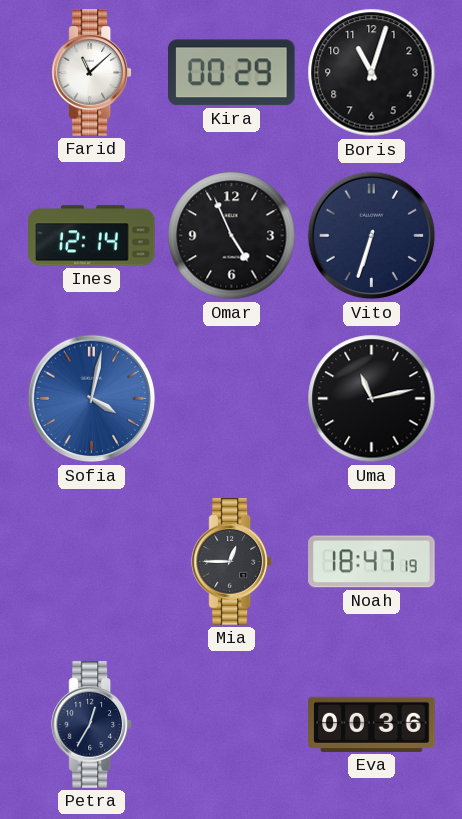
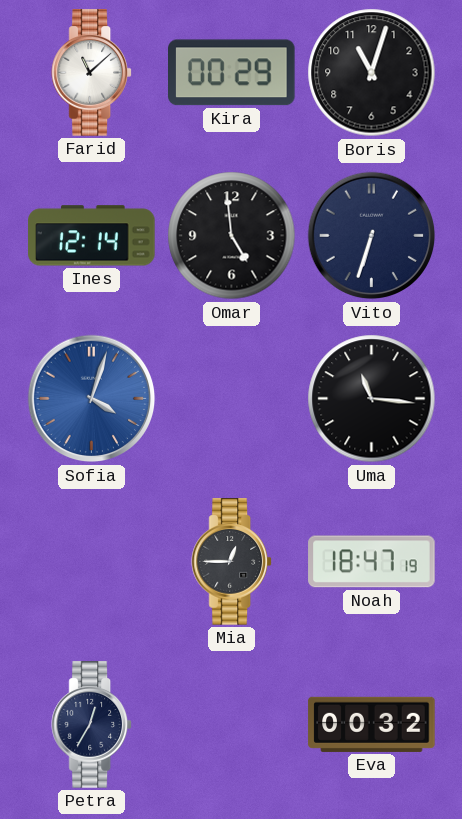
Omar: 4:56 -> 4:59 (232, 236)
Sofia: 4:02 -> 4:03 (92, 399)
Uma: 11:13 -> 11:16 (372, 399)
Eva: 00:36 -> 00:32 (372, 724)
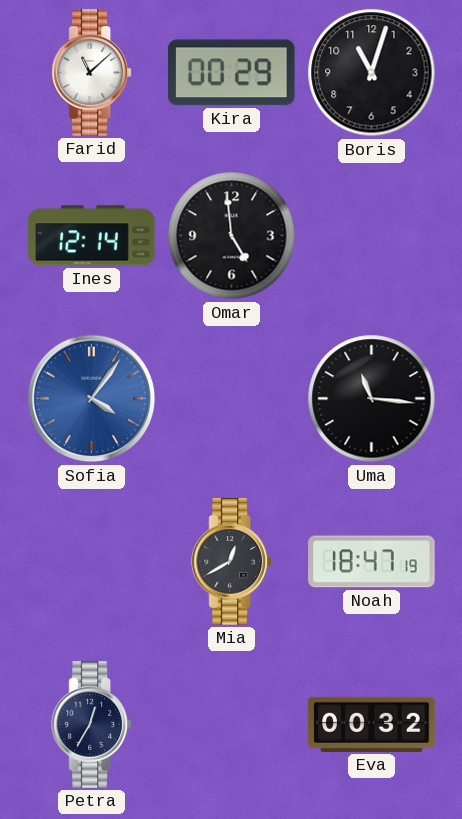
Vito: 6:33 -> none (372, 236)
Sofia: 4:03 -> 4:06 (92, 399)
Mia: 12:45 -> 12:40 (231, 562)
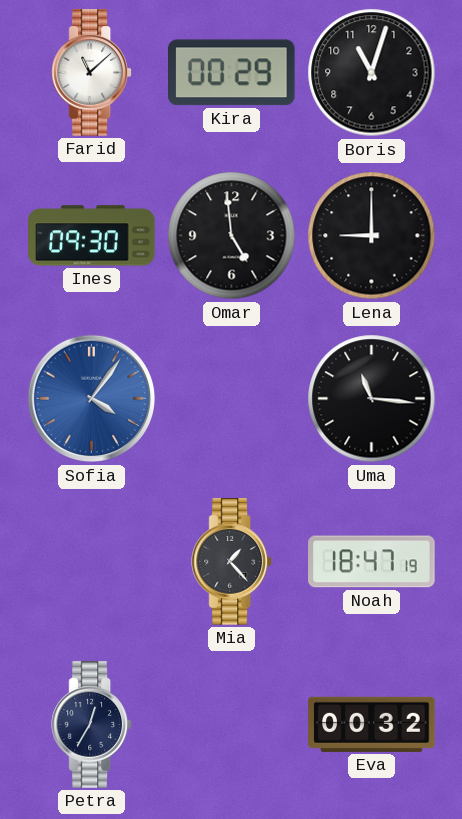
Ines: 12:14 -> 09:30 (92, 236)
Lena: none -> 9:00 (372, 236)
Mia: 12:40 -> 1:23 (231, 562)
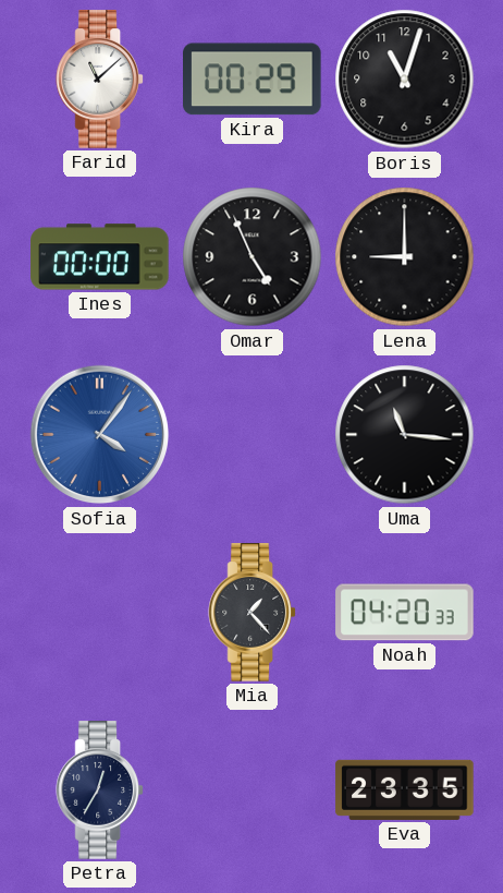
Ines: 09:30 -> 00:00 (100, 257)
Omar: 4:59 -> 4:56 (253, 257)
Noah: 18:47 -> 04:20 (405, 613)
Eva: 00:32 -> 23:35 (405, 789)
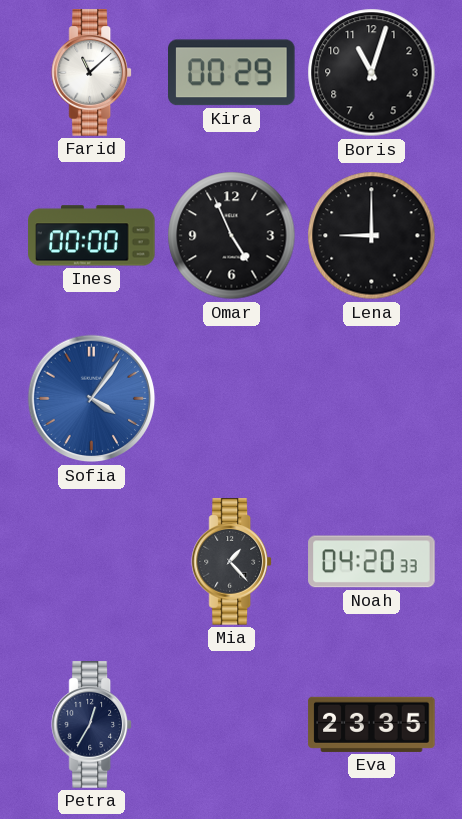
Uma: 11:16 -> none (405, 435)
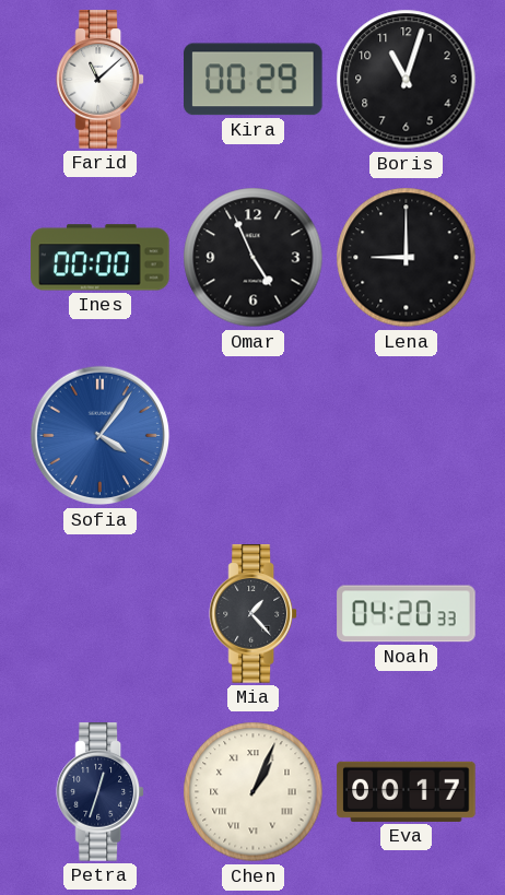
Petra: 12:35 -> 12:33 (99, 792)
Chen: none -> 1:04 (254, 792)
Eva: 23:35 -> 00:17 (407, 791)
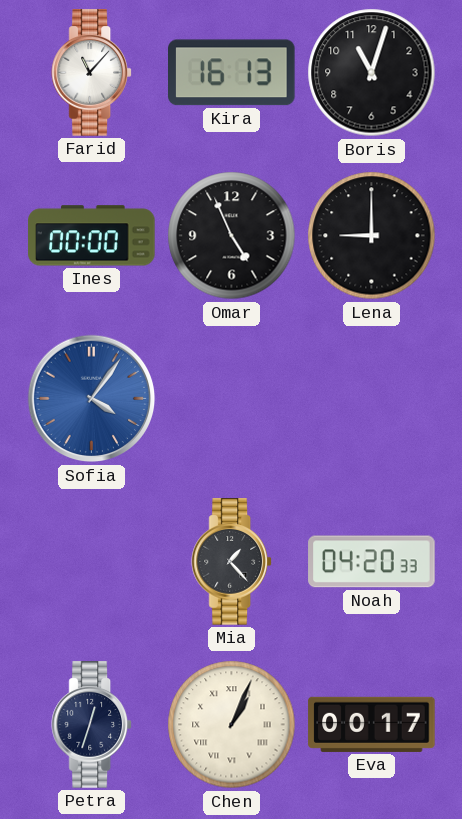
Farid: 11:08 -> 11:07 (91, 73)
Kira: 00:29 -> 16:13 (232, 73)
